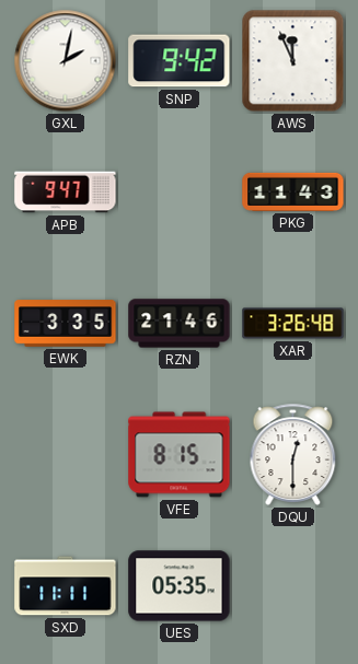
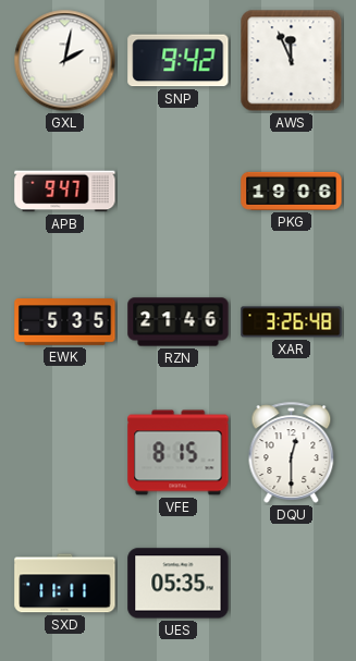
PKG: 11:43 -> 19:06 (292, 191)
EWK: 3:35 -> 5:35 (65, 322)
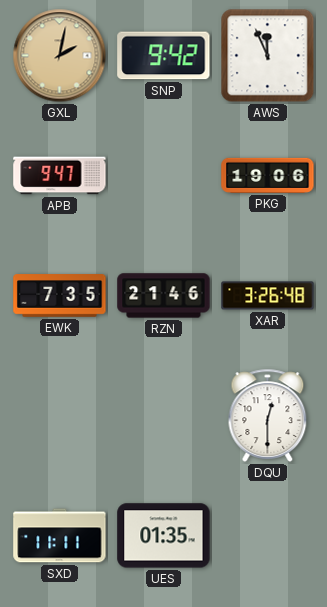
GXL dial: white -> champagne (60, 56)
EWK: 5:35 -> 7:35 (60, 296)
VFE: 8:15 -> none (179, 453)
UES: 05:35 -> 01:35 (164, 536)
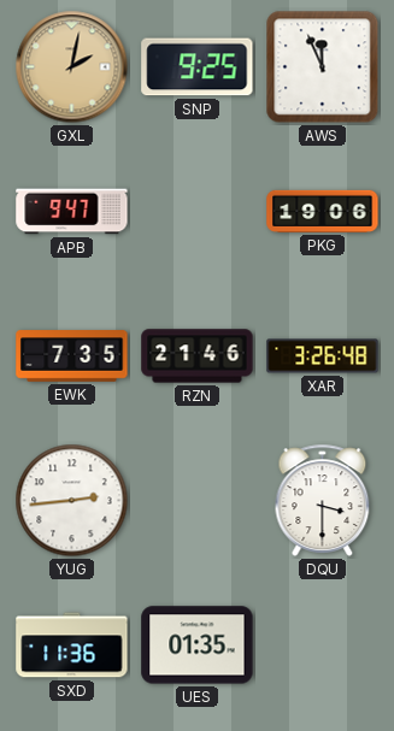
SNP: 9:42 -> 9:25 (198, 67)
YUG: none -> 2:44 (72, 501)
DQU: 12:30 -> 3:30 (323, 500)
SXD: 11:11 -> 11:36 (72, 645)
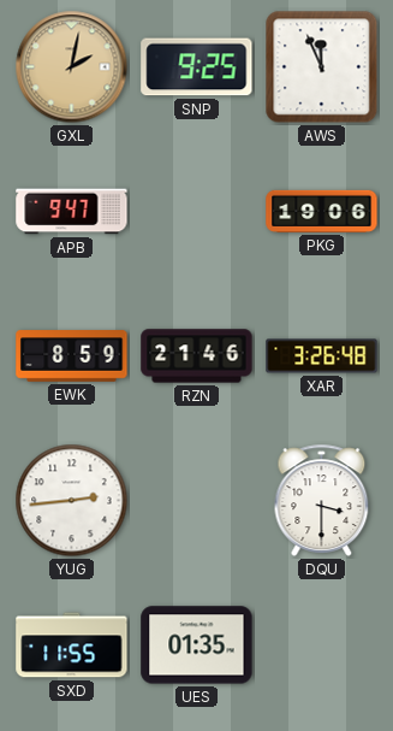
EWK: 7:35 -> 8:59 (72, 356)
SXD: 11:36 -> 11:55 (72, 645)
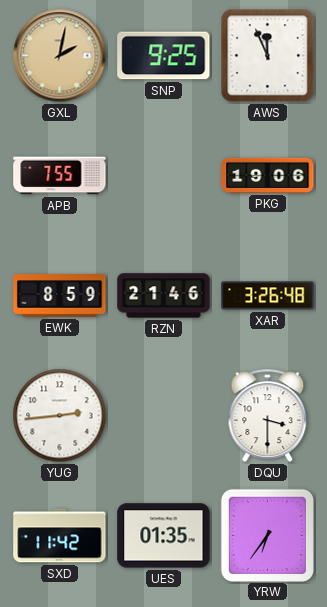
APB: 9:47 -> 7:55 (60, 176)
SXD: 11:55 -> 11:42 (60, 536)
YRW: none -> 6:36 (267, 535)
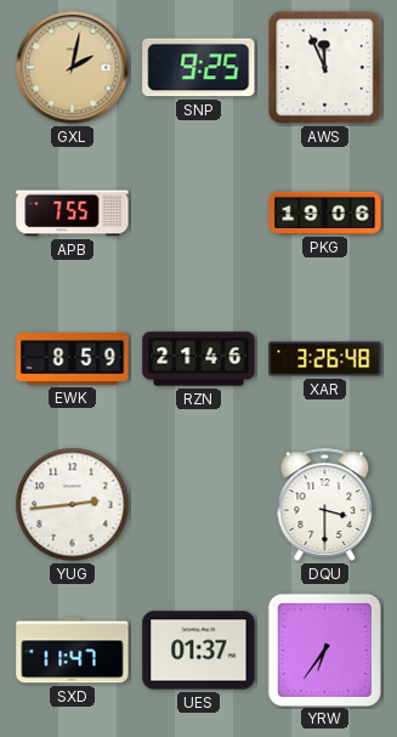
SXD: 11:42 -> 11:47 (73, 651)
UES: 01:35 -> 01:37 (199, 651)
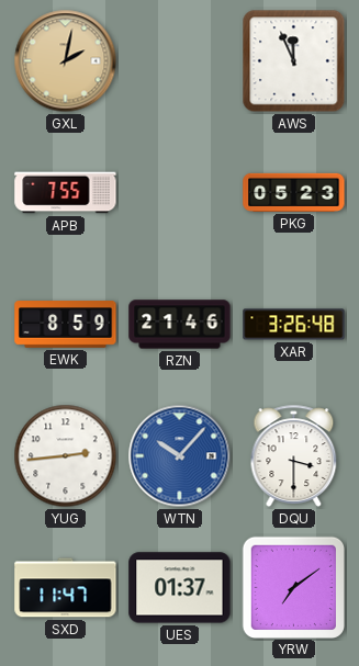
SNP: 9:25 -> none (199, 68)
PKG: 19:06 -> 05:23 (294, 192)
WTN: none -> 10:07 (180, 456)
YRW: 6:36 -> 7:09 (293, 587)
